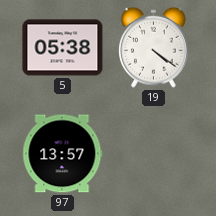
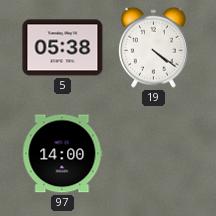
97: 13:57 -> 14:00 (63, 154)
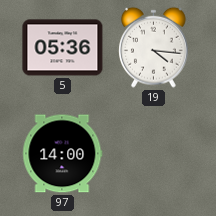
5: 05:38 -> 05:36 (63, 48)
19: 4:21 -> 4:16 (154, 47)
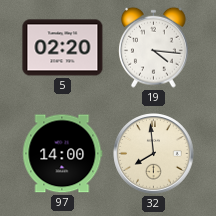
5: 05:36 -> 02:20 (63, 48)
32: none -> 7:59 (154, 154)
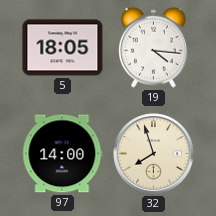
5: 02:20 -> 18:05 (63, 48)
32: 7:59 -> 7:57 (154, 154)
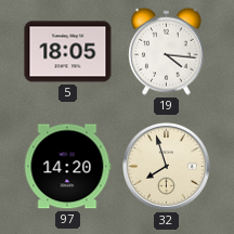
97: 14:00 -> 14:20 (68, 167)
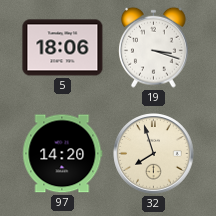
5: 18:05 -> 18:06 (63, 48)
19: 4:16 -> 3:18 (154, 47)
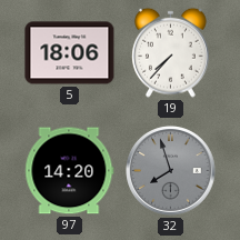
19: 3:18 -> 7:37 (171, 52)
32 dial: cream -> grey (171, 171)
